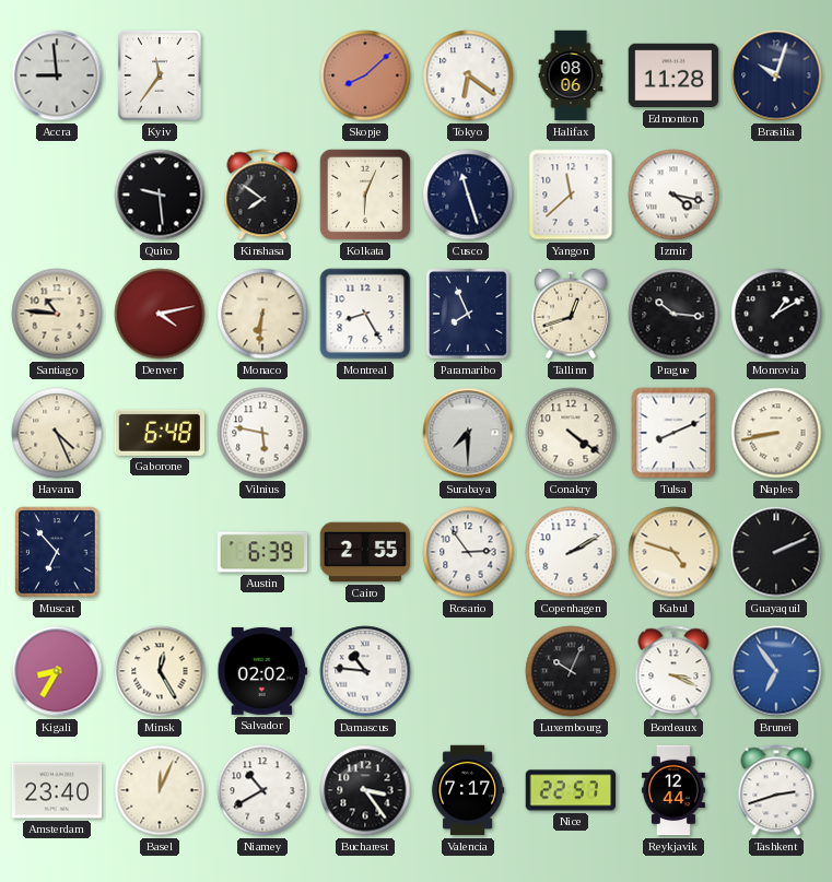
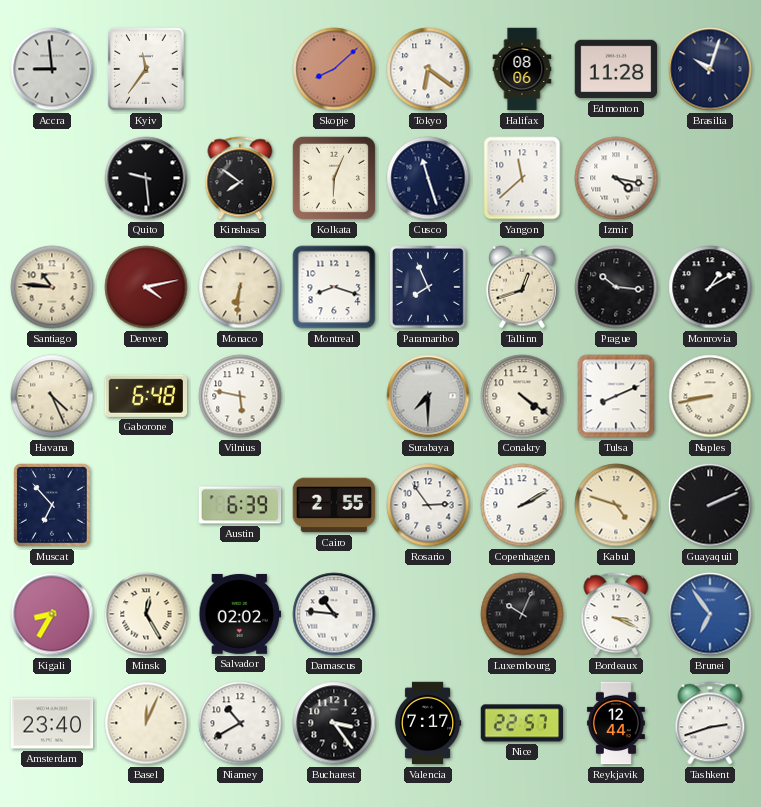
Montreal: 8:25 -> 8:18 (334, 287)
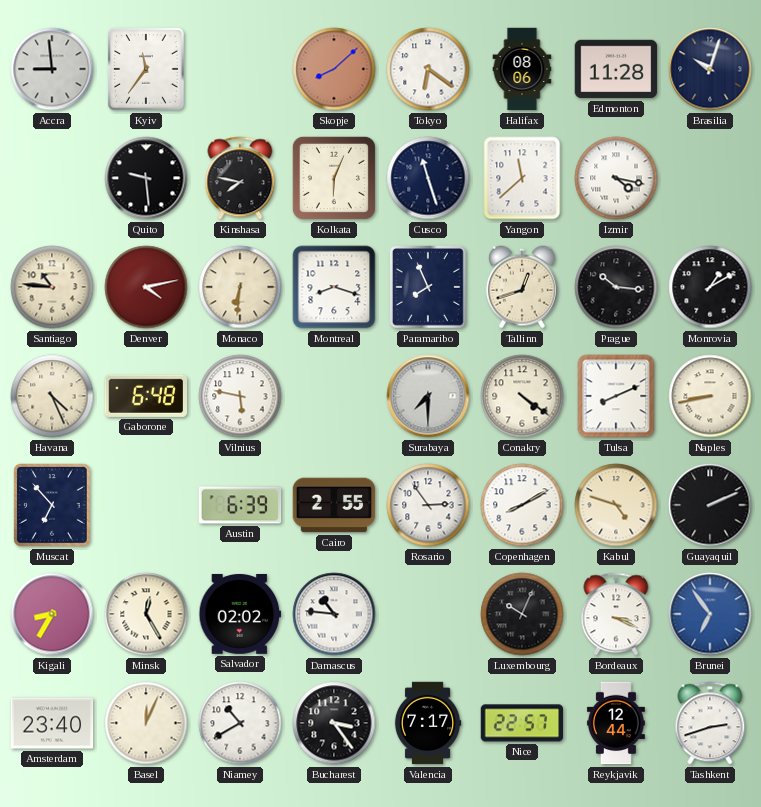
Kinshasa: 7:51 -> 7:47 (240, 178)
Copenhagen: 2:10 -> 8:10 (522, 505)
